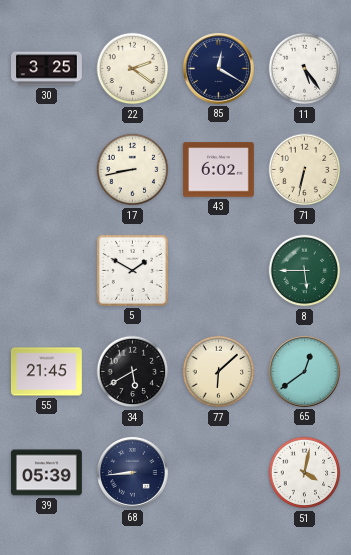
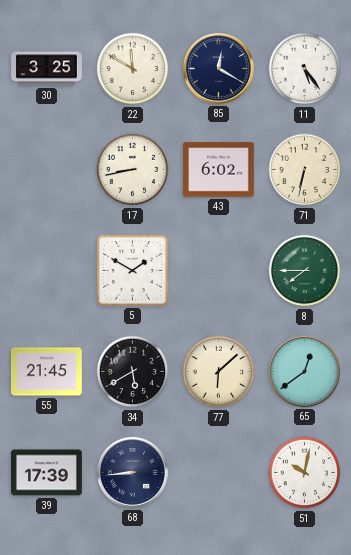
22: 2:21 -> 11:50 (133, 69)
8: 5:45 -> 7:45 (305, 271)
39: 05:39 -> 17:39 (47, 473)
51: 4:02 -> 10:02 (305, 473)
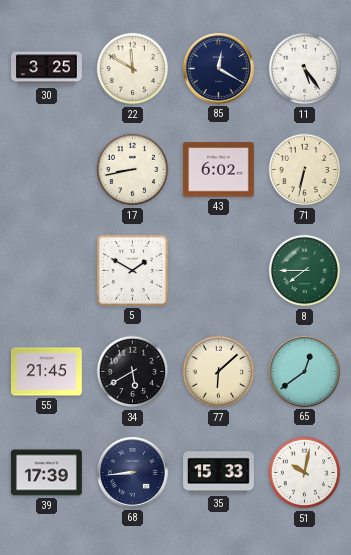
35: none -> 15:33 (219, 473)
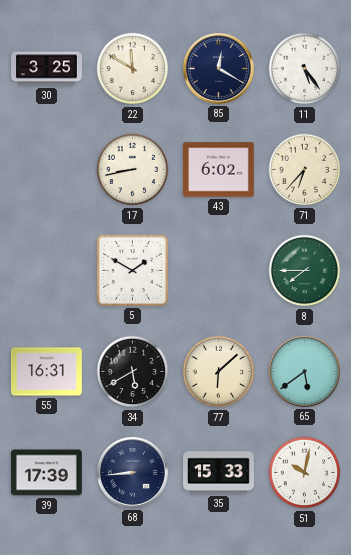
71: 6:32 -> 6:37 (305, 170)
55: 21:45 -> 16:31 (46, 372)
65: 12:39 -> 5:39 (304, 371)
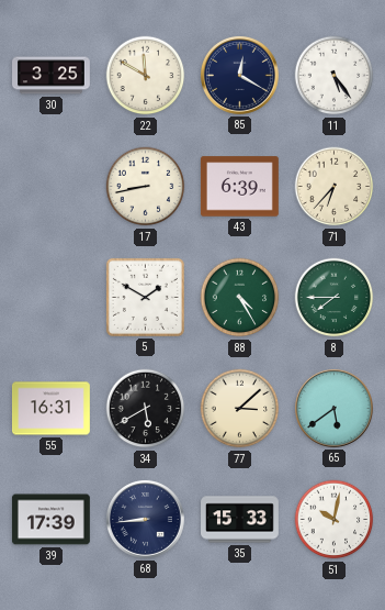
43: 6:02 -> 6:39 (239, 187)
88: none -> 4:25 (240, 298)
77: 6:08 -> 3:08 (240, 409)
